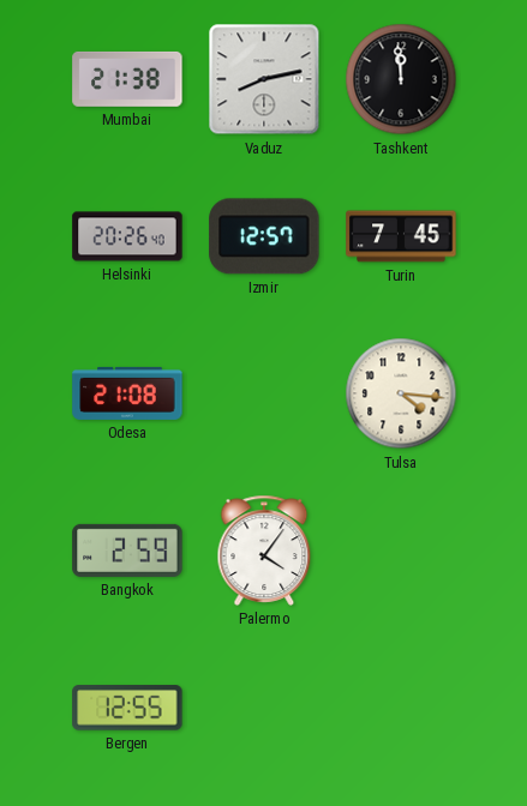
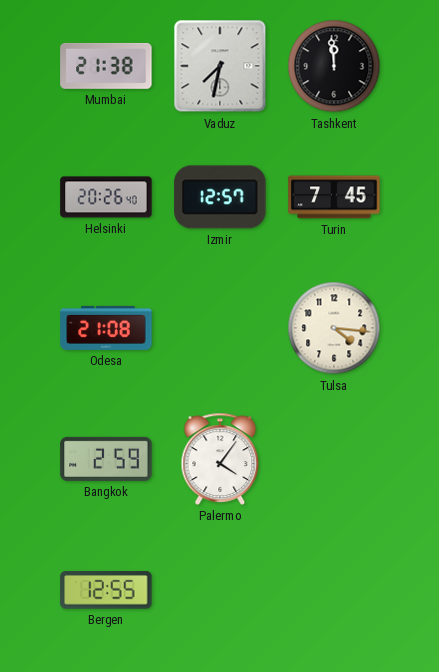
Vaduz: 8:13 -> 7:32 (220, 66)
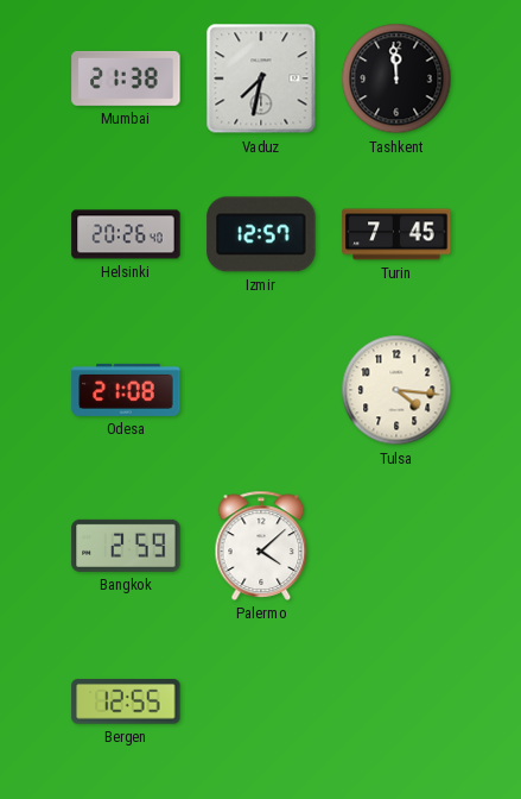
Palermo: 4:06 -> 4:08 (261, 546)
